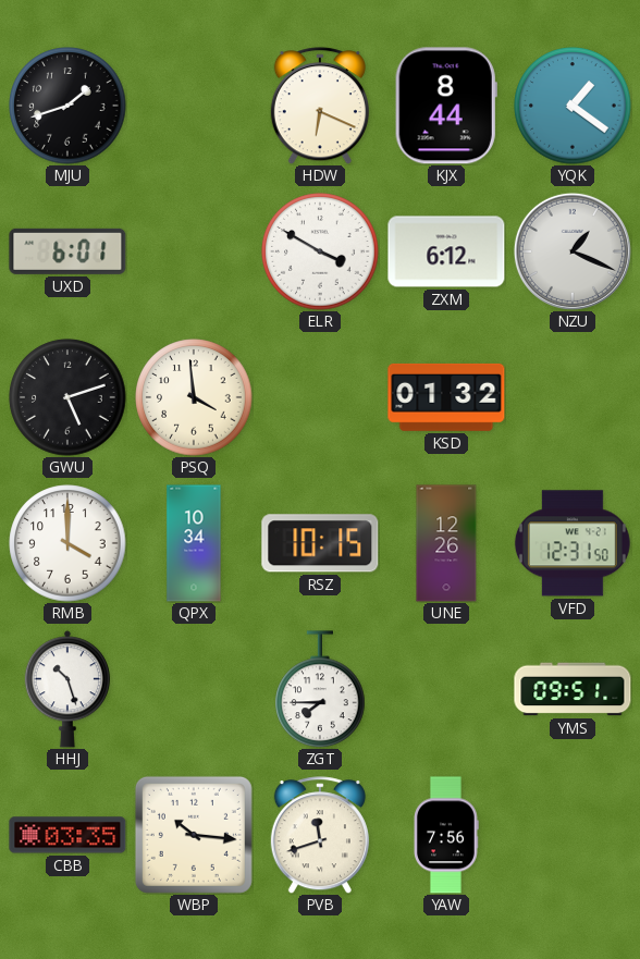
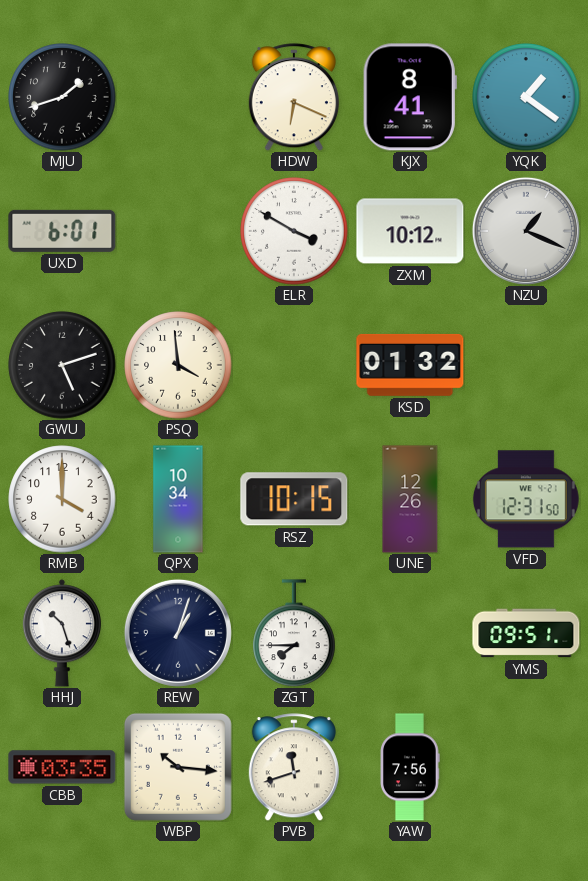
KJX: 8:44 -> 8:41 (410, 97)
ZXM: 6:12 -> 10:12 (410, 231)
REW: none -> 1:03 (178, 633)
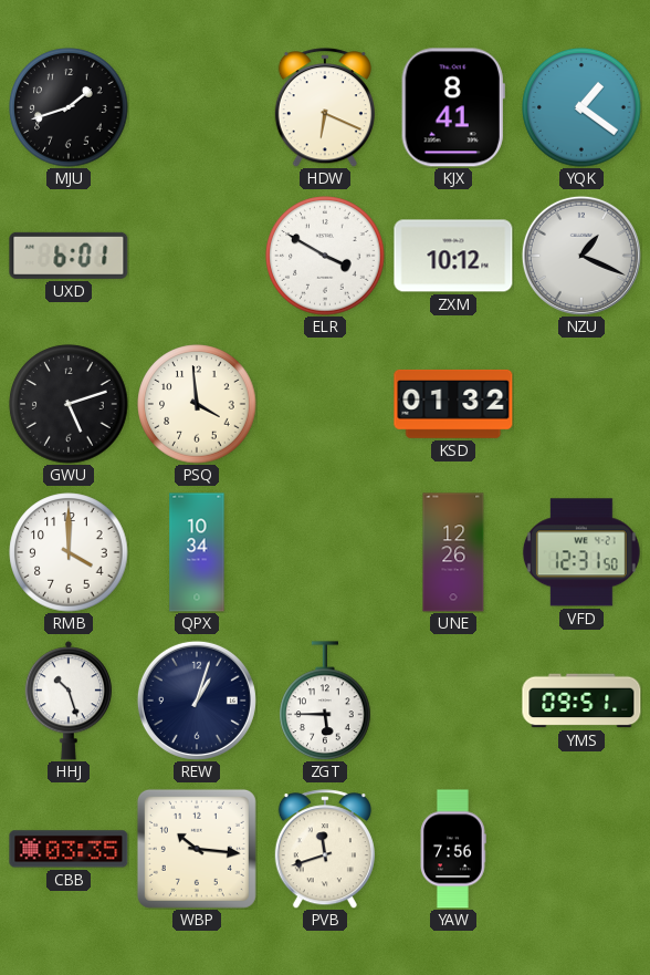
RSZ: 10:15 -> none (294, 499)
ZGT: 7:45 -> 5:45 (325, 701)
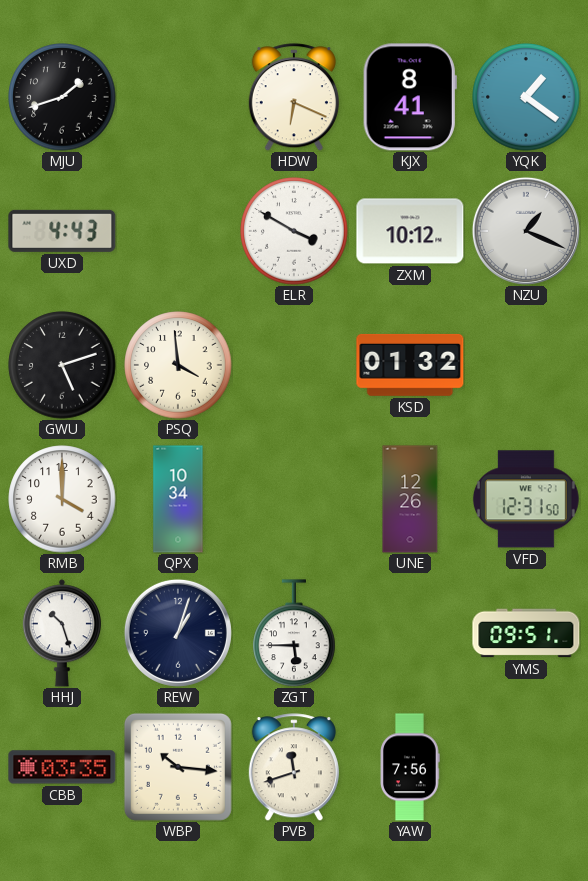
UXD: 6:01 -> 4:43 (62, 231)
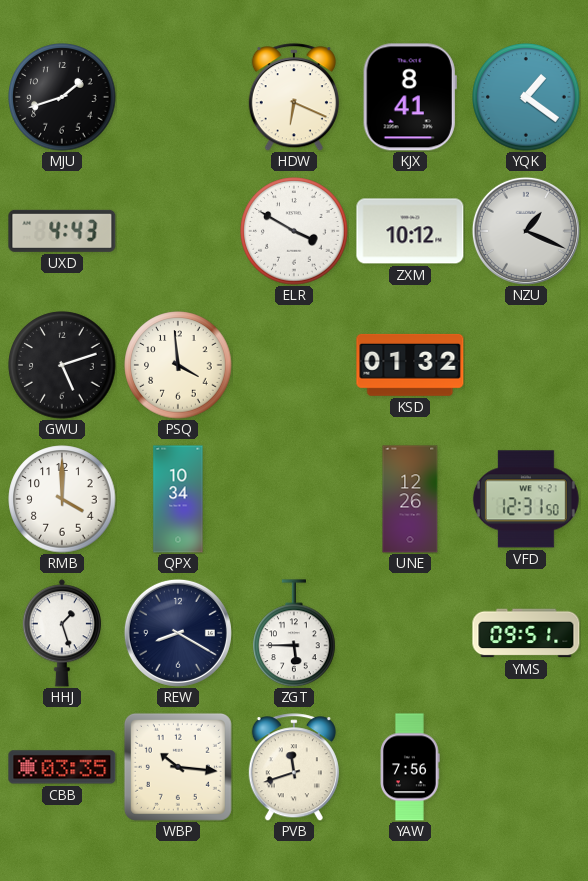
HHJ: 10:27 -> 1:27 (61, 633)
REW: 1:03 -> 8:20 (178, 633)
